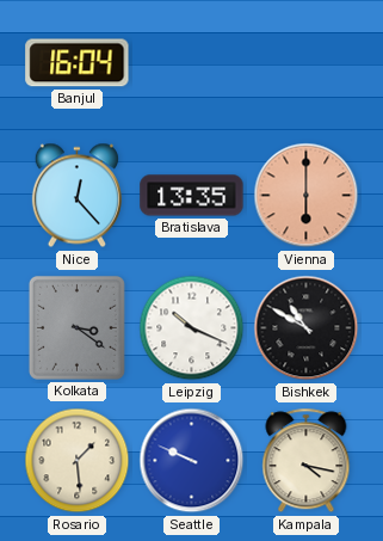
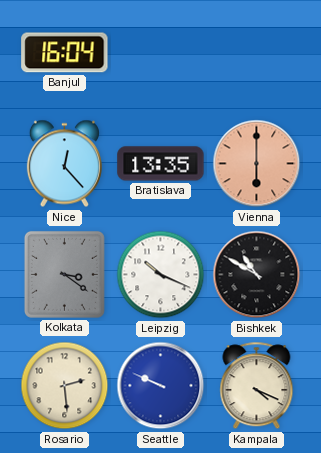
Rosario: 1:29 -> 2:29 (65, 386)
Kampala: 4:17 -> 4:19 (257, 386)
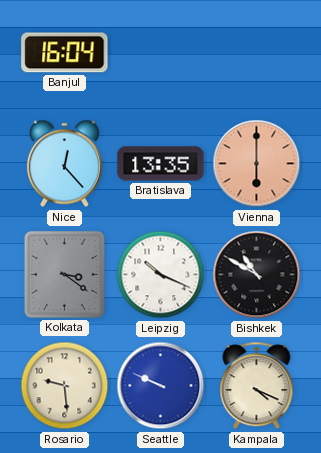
Rosario: 2:29 -> 9:29 (65, 386)
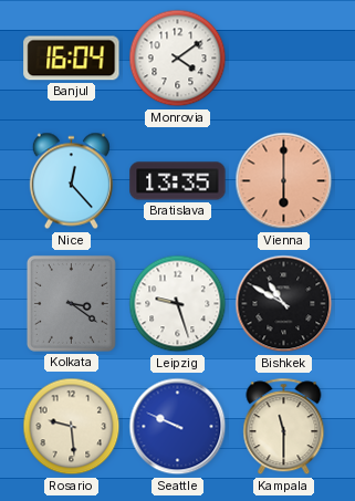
Monrovia: none -> 4:09 (178, 59)
Leipzig: 10:19 -> 9:27 (178, 304)
Kampala: 4:19 -> 11:30 (284, 427)
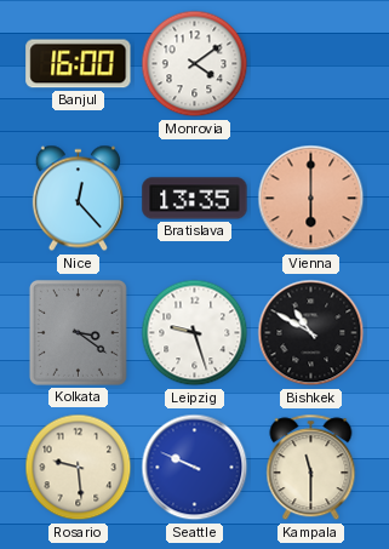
Banjul: 16:04 -> 16:00 (79, 64)
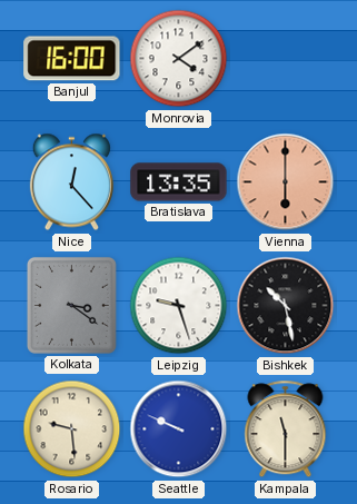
Bishkek: 10:50 -> 10:28 (286, 306)
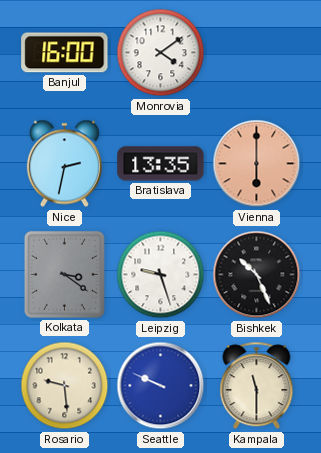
Nice: 12:23 -> 2:32 (64, 164)
Bishkek: 10:28 -> 10:26 (257, 275)
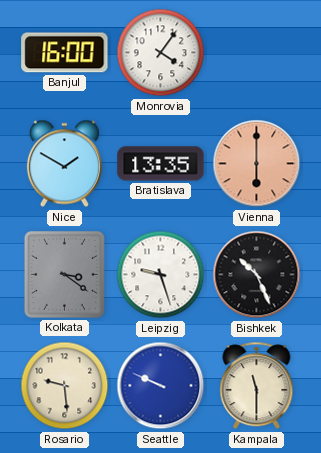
Monrovia: 4:09 -> 4:06 (161, 53)
Nice: 2:32 -> 1:50 (64, 164)
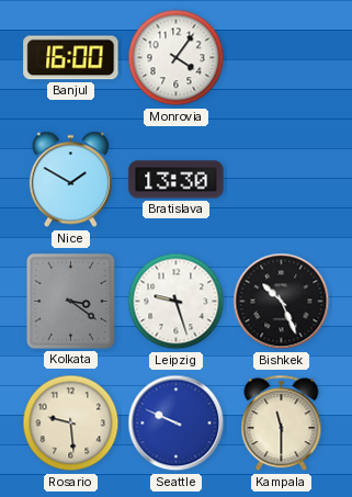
Bratislava: 13:35 -> 13:30 (177, 180)
Vienna: 6:00 -> none (257, 164)
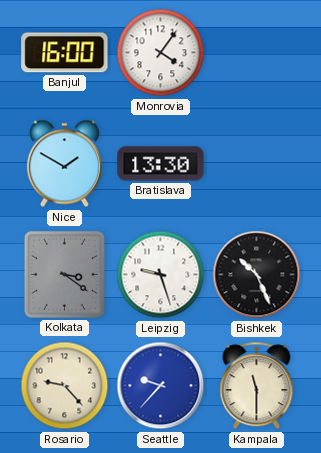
Rosario: 9:29 -> 9:23 (65, 386)
Seattle: 9:49 -> 9:37 (161, 386)
